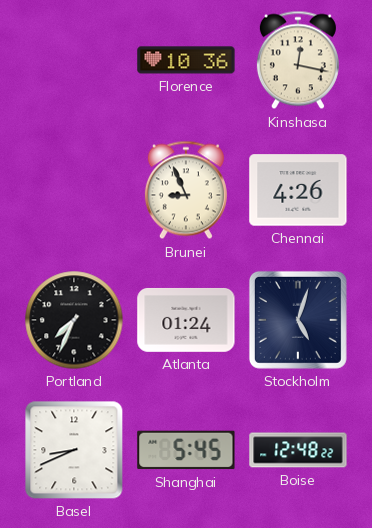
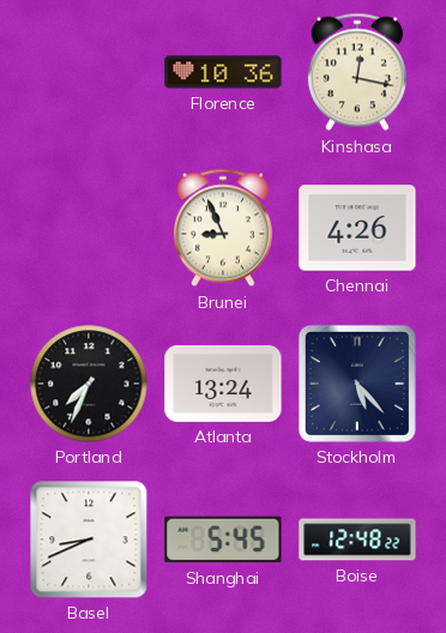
Atlanta: 01:24 -> 13:24 (223, 384)
Stockholm: 5:03 -> 5:23 (357, 384)
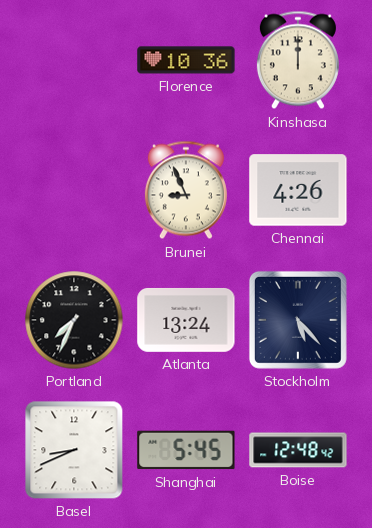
Kinshasa: 12:17 -> 12:00 (298, 60)
Boise: 12:48:22 -> 12:48:42 (298, 450)
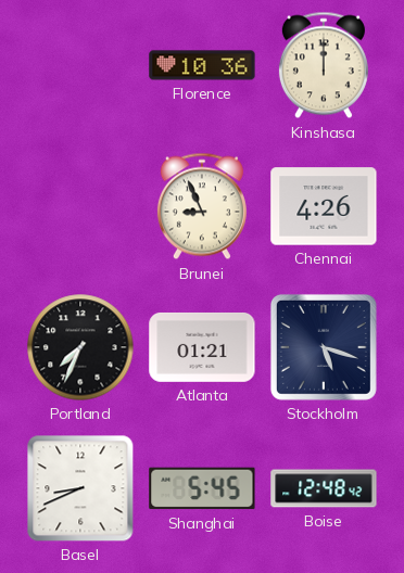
Atlanta: 13:24 -> 01:21 (202, 347)
Stockholm: 5:23 -> 5:18 (324, 347)
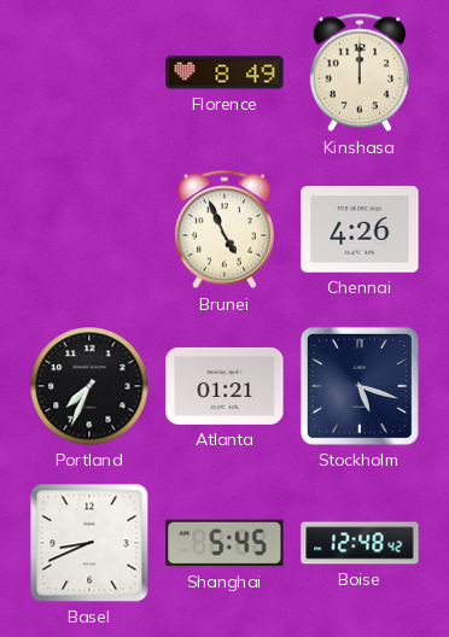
Florence: 10:36 -> 8:49 (224, 72)
Brunei: 8:56 -> 4:56 (224, 229)
